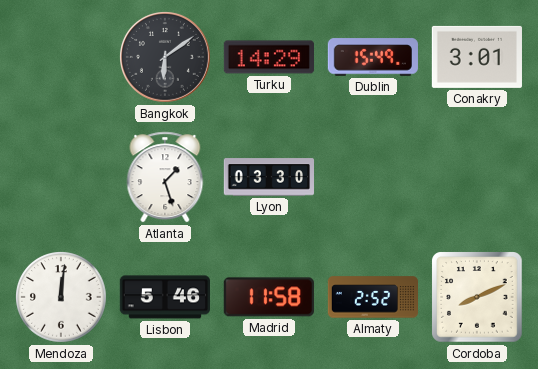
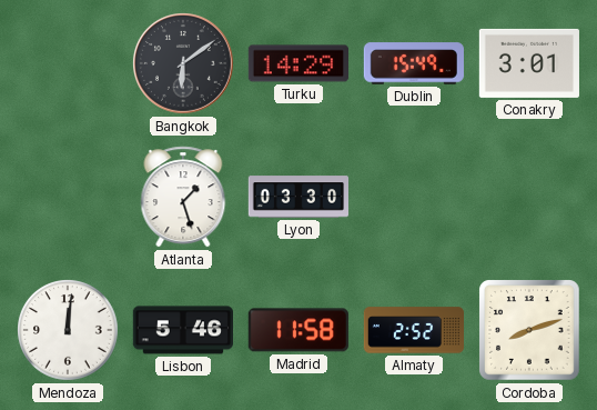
Cordoba: 8:11 -> 8:12 (529, 330)
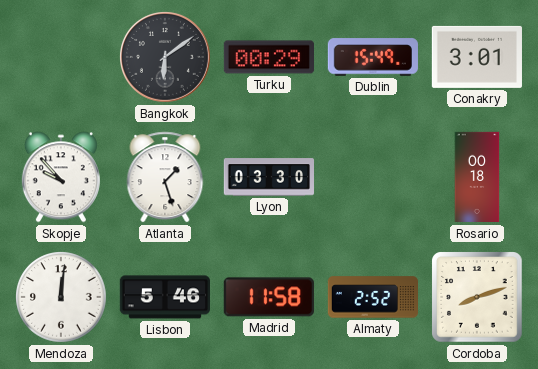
Turku: 14:29 -> 00:29 (268, 57)
Skopje: none -> 9:53 (61, 177)
Rosario: none -> 00:18 (477, 177)
